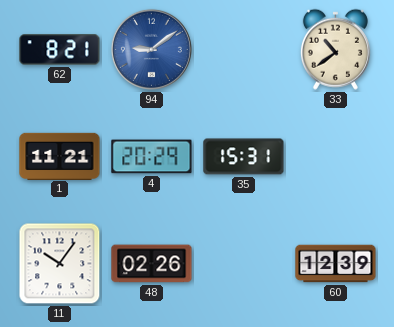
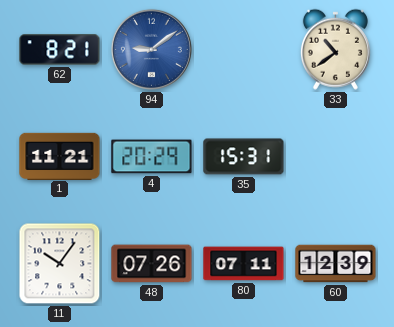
48: 02:26 -> 07:26 (152, 264)
80: none -> 07:11 (244, 264)
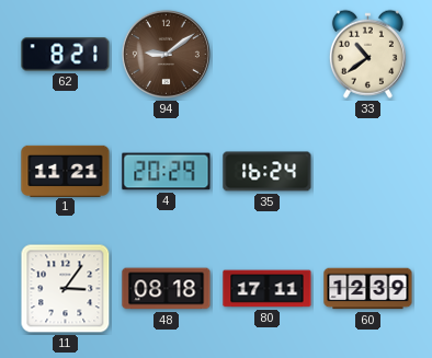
94 dial: blue -> brown (166, 54)
35: 15:31 -> 16:24 (268, 172)
11: 10:06 -> 3:06 (66, 289)
48: 07:26 -> 08:18 (167, 289)
80: 07:11 -> 17:11 (268, 289)
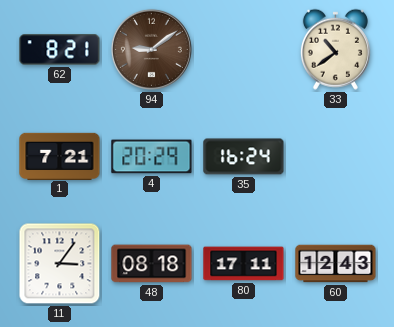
1: 11:21 -> 7:21 (60, 156)
60: 12:39 -> 12:43 (336, 264)
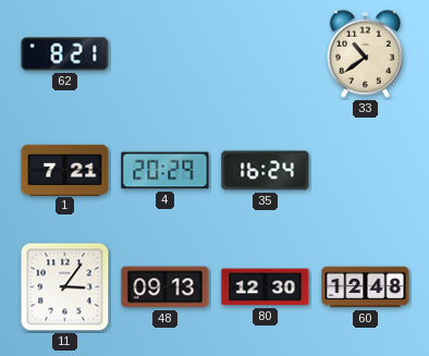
94: 9:09 -> none (151, 49)
48: 08:18 -> 09:13 (166, 287)
80: 17:11 -> 12:30 (266, 287)
60: 12:43 -> 12:48 (366, 287)
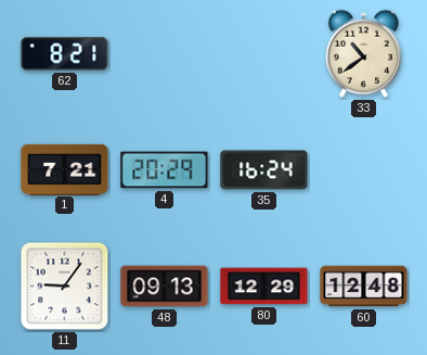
11: 3:06 -> 9:06 (65, 287)
80: 12:30 -> 12:29 (264, 287)
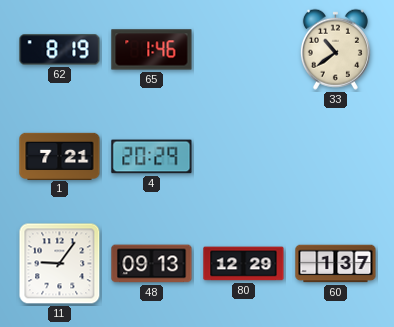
62: 8:21 -> 8:19 (60, 50)
65: none -> 1:46 (152, 50)
35: 16:24 -> none (264, 170)
60: 12:48 -> 1:37 (336, 264)
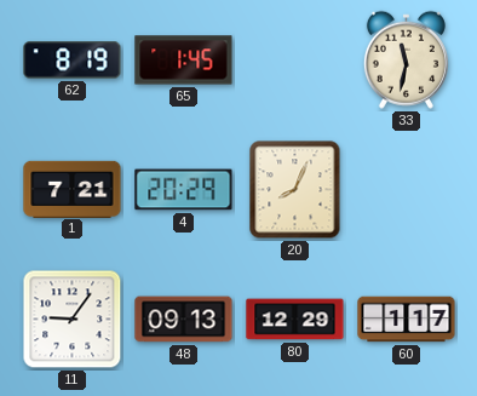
65: 1:46 -> 1:45 (184, 61)
33: 10:39 -> 11:32 (406, 59)
20: none -> 8:04 (295, 190)
60: 1:37 -> 1:17 (407, 320)
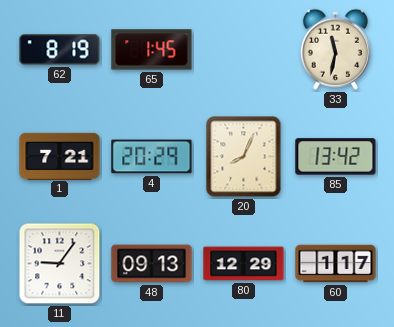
85: none -> 13:42 (336, 157)
